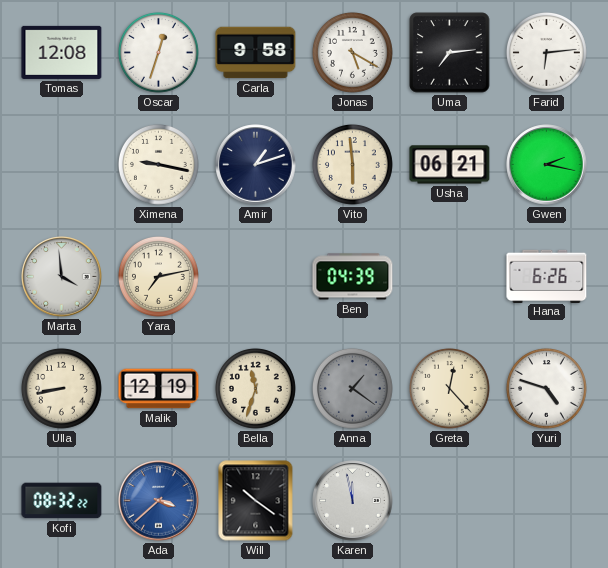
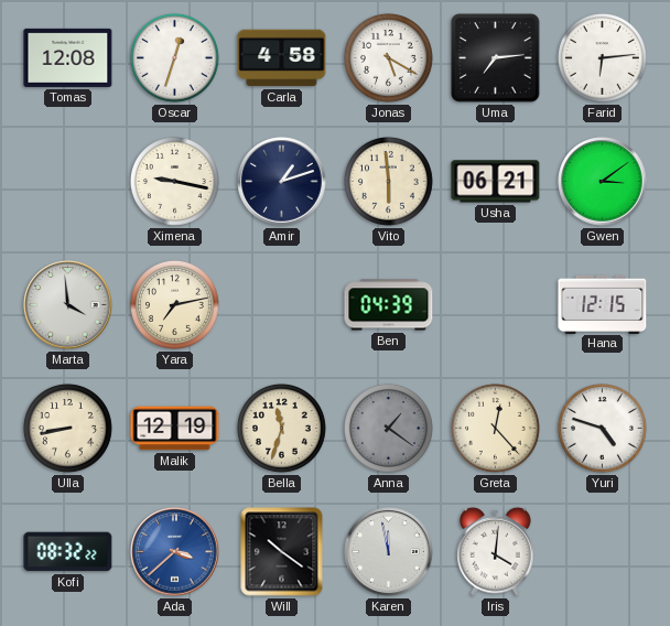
Carla: 9:58 -> 4:58 (282, 58)
Gwen: 2:17 -> 3:09 (603, 182)
Hana: 6:26 -> 12:15 (603, 304)
Iris: none -> 4:01 (496, 551)
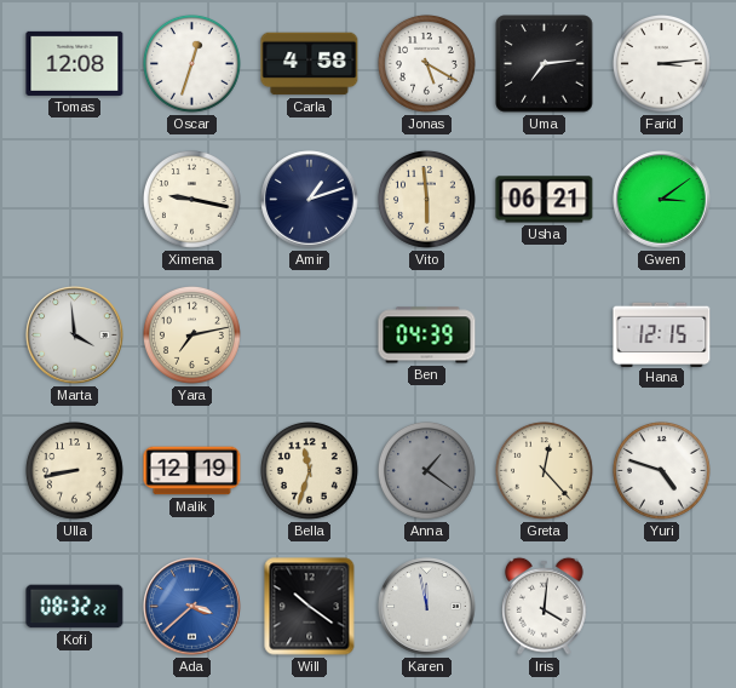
Farid: 6:14 -> 3:14 (661, 63)
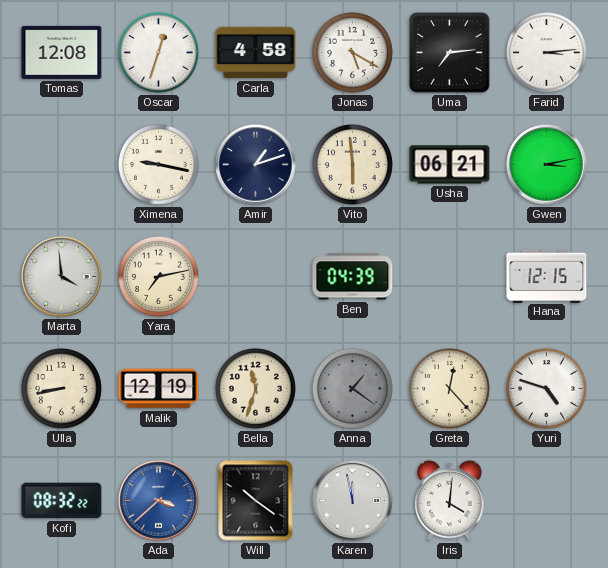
Gwen: 3:09 -> 3:13 (547, 165)
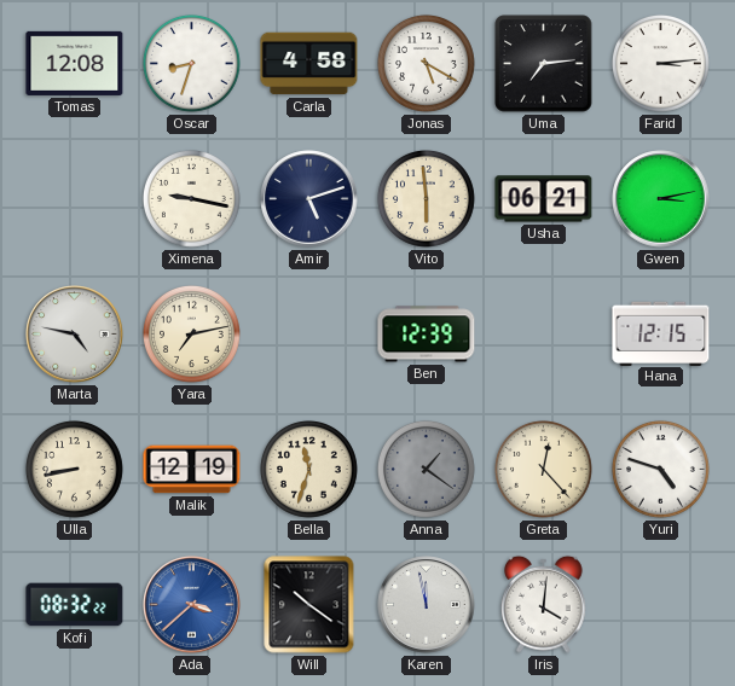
Oscar: 12:33 -> 8:33 (191, 63)
Amir: 1:12 -> 5:12 (309, 199)
Marta: 3:59 -> 4:47 (75, 335)
Ben: 04:39 -> 12:39 (427, 335)
